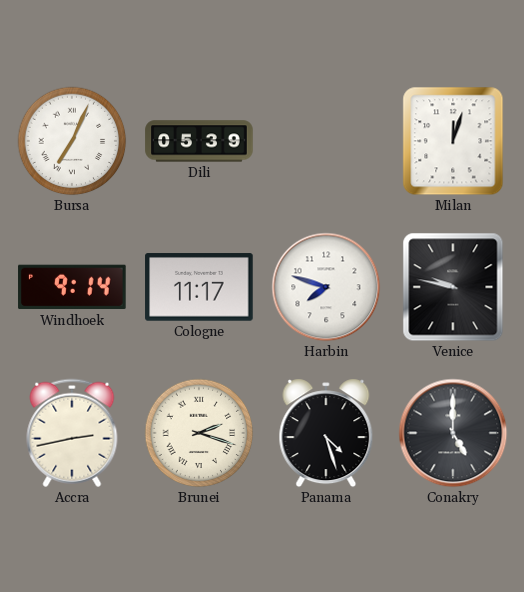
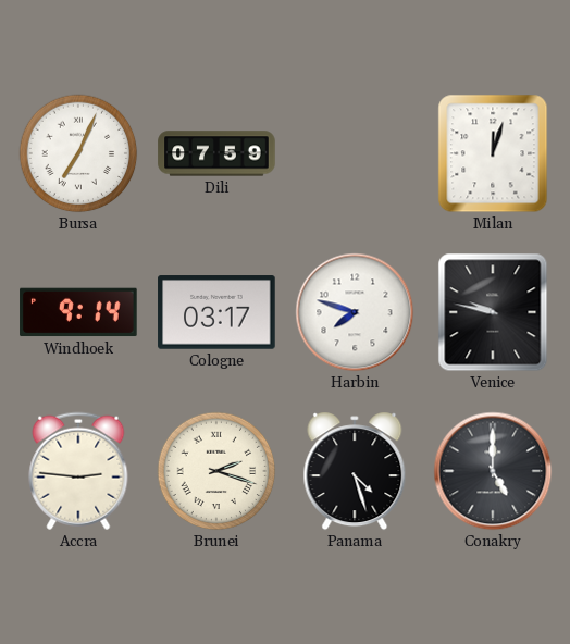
Dili: 05:39 -> 07:59 (216, 153)
Cologne: 11:17 -> 03:17 (216, 312)
Accra: 2:43 -> 2:46 (78, 471)
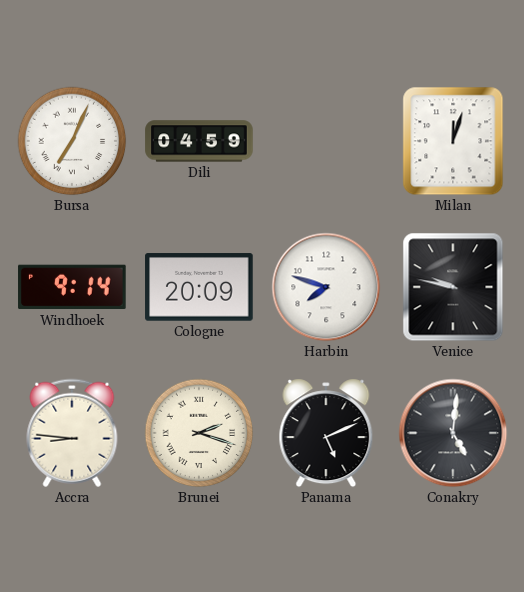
Dili: 07:59 -> 04:59 (199, 141)
Cologne: 03:17 -> 20:09 (199, 287)
Accra: 2:46 -> 8:46 (72, 433)
Panama: 4:27 -> 5:11 (326, 433)
Conakry: 5:00 -> 5:01 (453, 433)
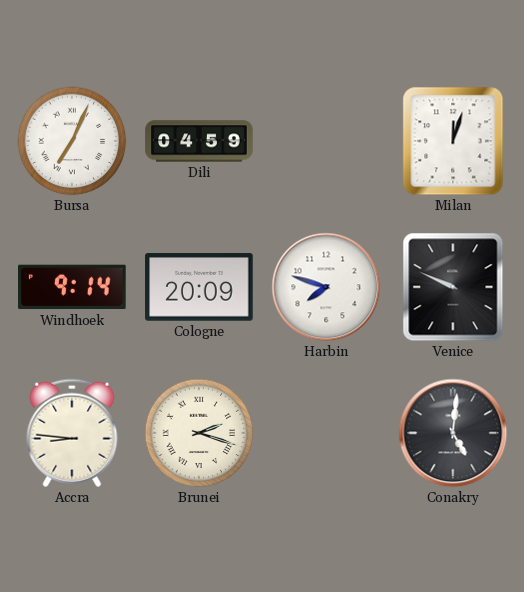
Venice: 9:47 -> 9:49 (453, 287)
Panama: 5:11 -> none (326, 433)
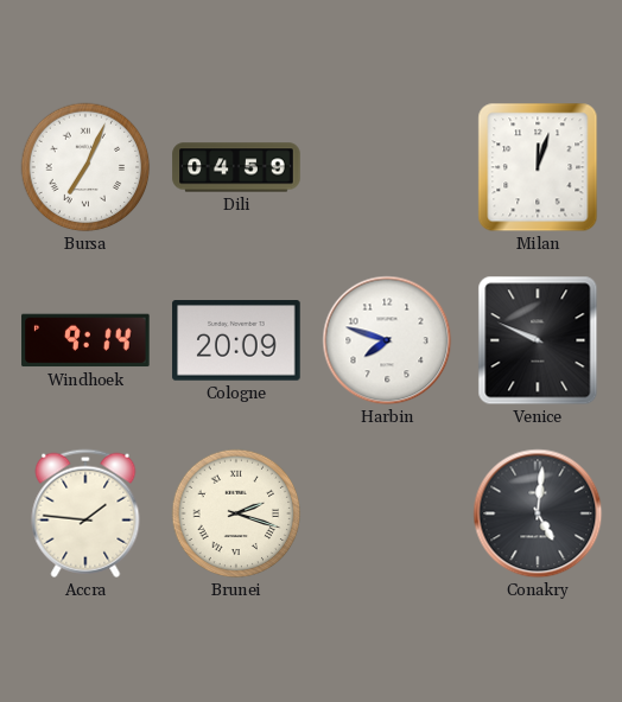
Accra: 8:46 -> 1:46 (85, 513)
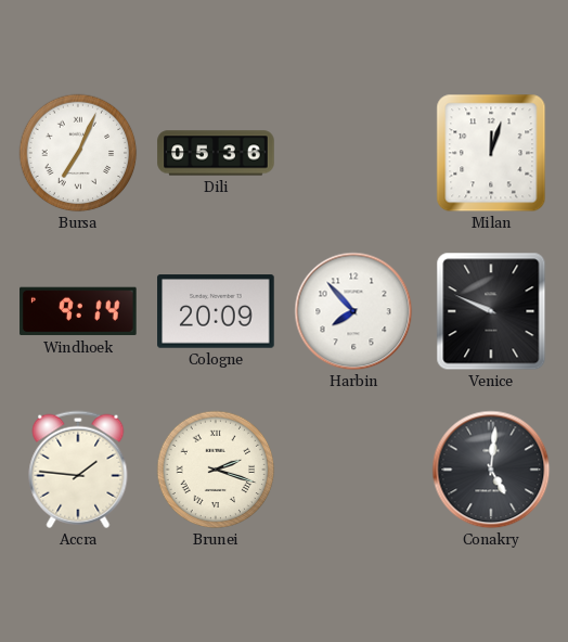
Dili: 04:59 -> 05:36 (216, 153)
Harbin: 7:48 -> 7:53 (353, 311)
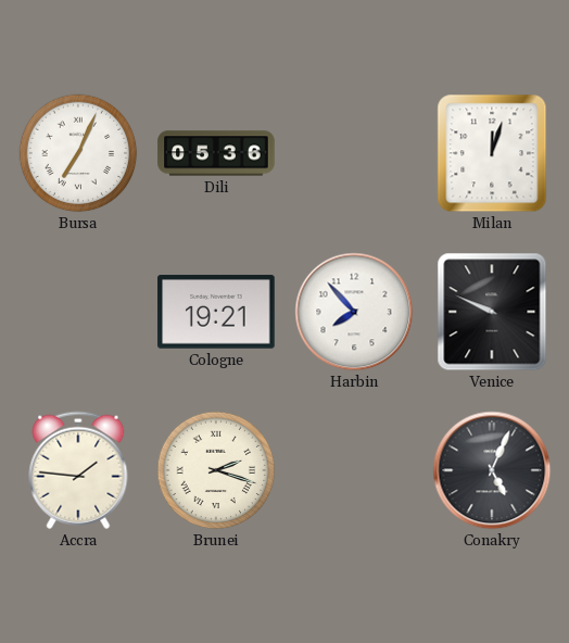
Windhoek: 9:14 -> none (78, 311)
Cologne: 20:09 -> 19:21 (216, 312)
Conakry: 5:01 -> 5:04 (492, 470)
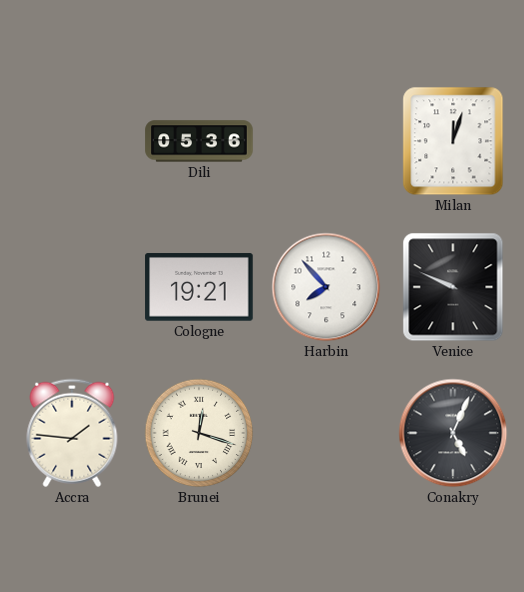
Bursa: 7:04 -> none (78, 153)
Brunei: 2:18 -> 12:18 (199, 433)
